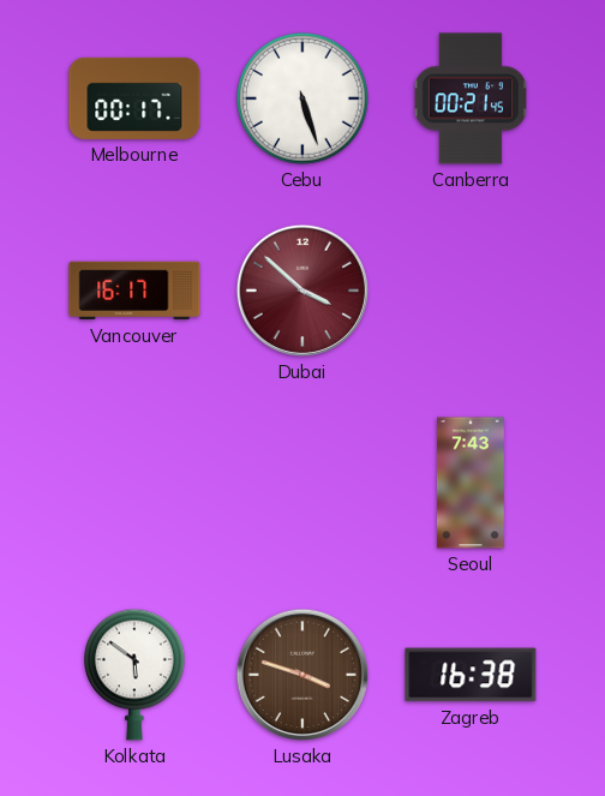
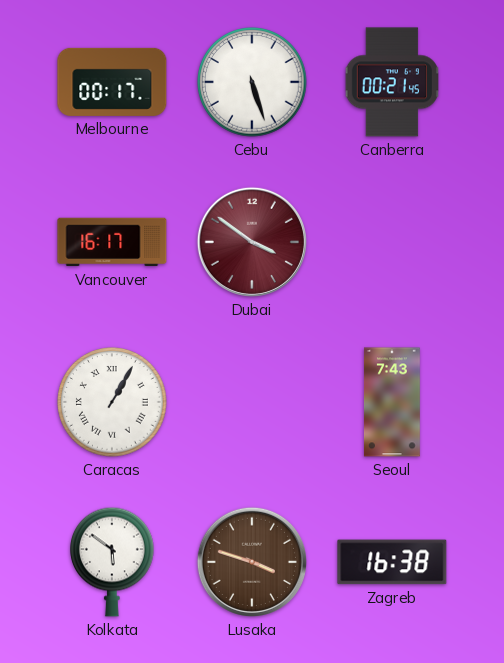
Dubai: 3:52 -> 3:51 (252, 242)
Caracas: none -> 1:05 (112, 402)
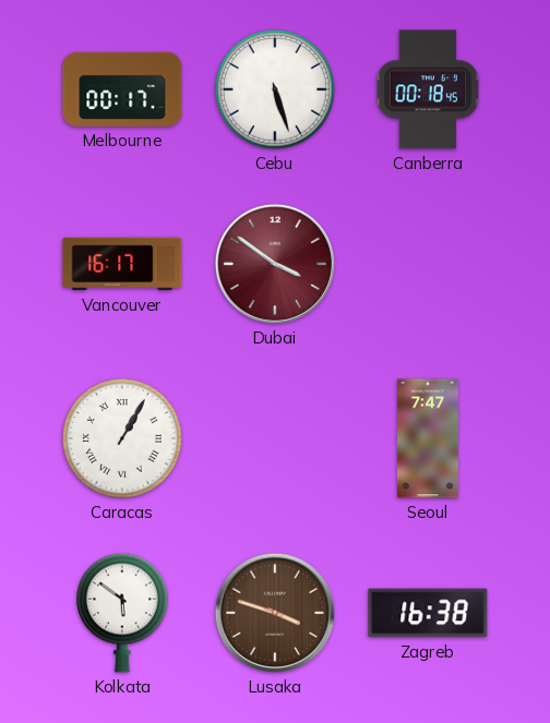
Canberra: 00:21 -> 00:18 (427, 89)
Seoul: 7:43 -> 7:47 (428, 438)
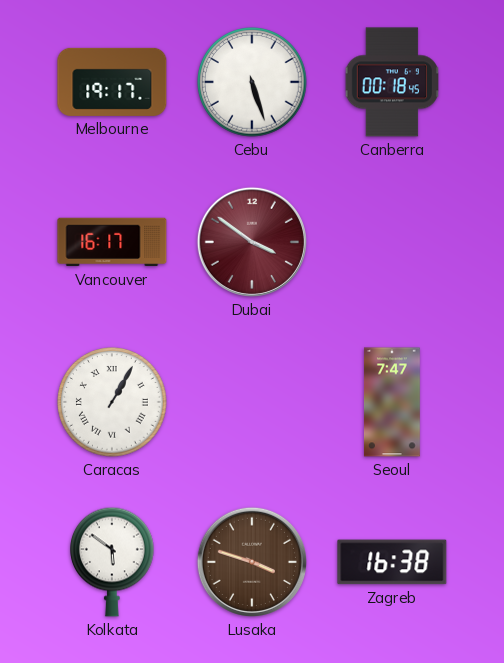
Melbourne: 00:17 -> 19:17 (112, 82)
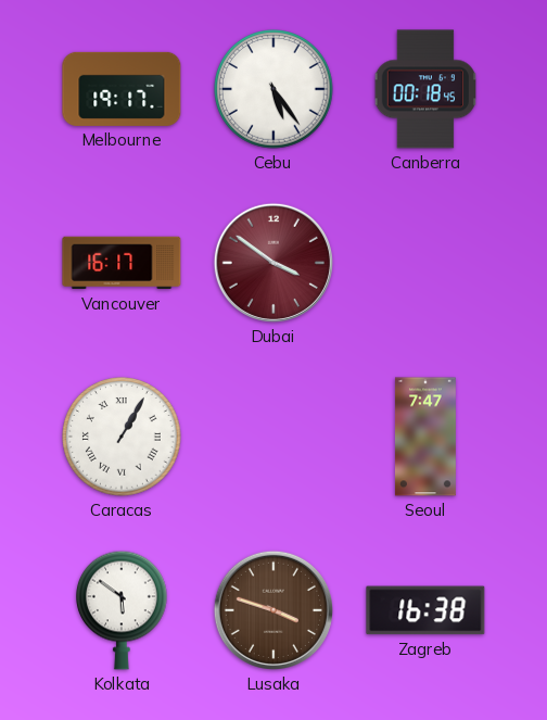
Cebu: 5:27 -> 5:24 (273, 89)
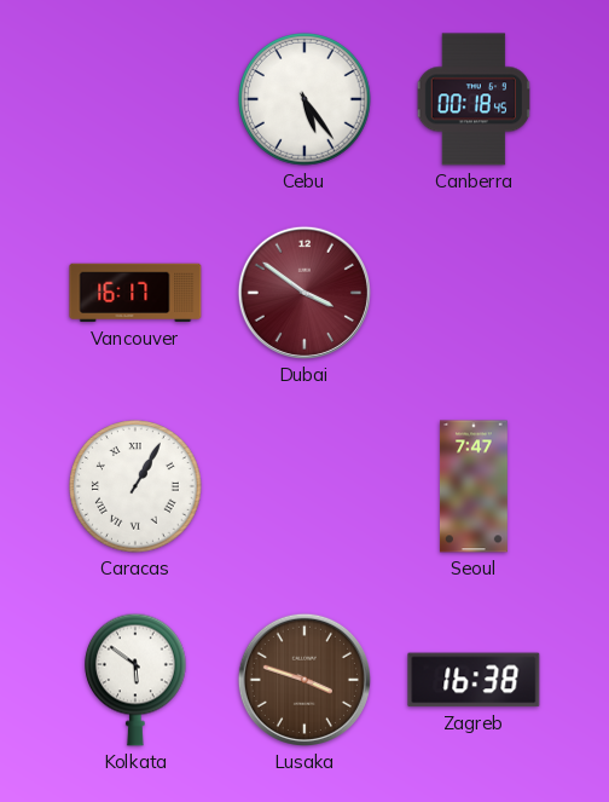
Melbourne: 19:17 -> none (122, 89)
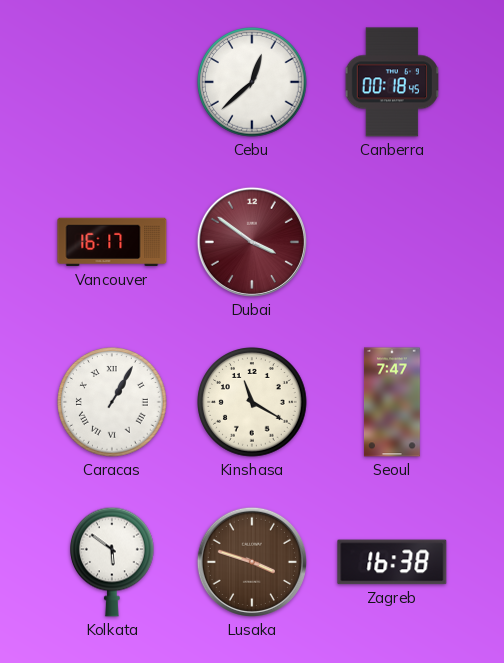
Cebu: 5:24 -> 12:38 (252, 82)
Kinshasa: none -> 11:20 (252, 402)
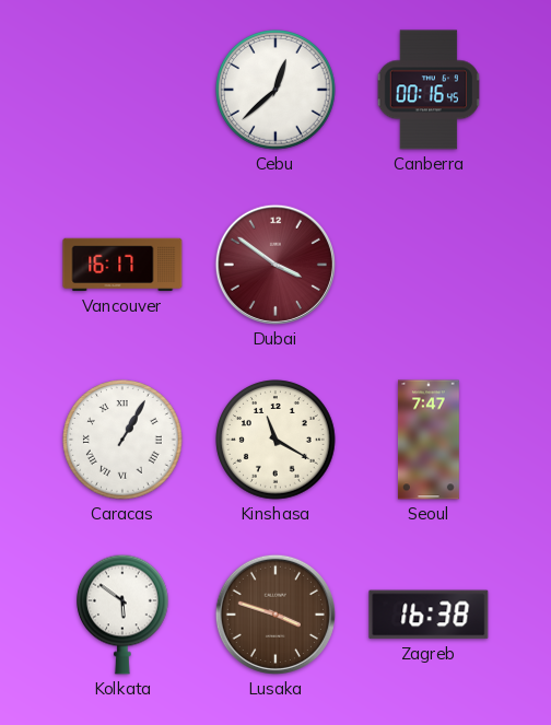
Canberra: 00:18 -> 00:16 (427, 90)
